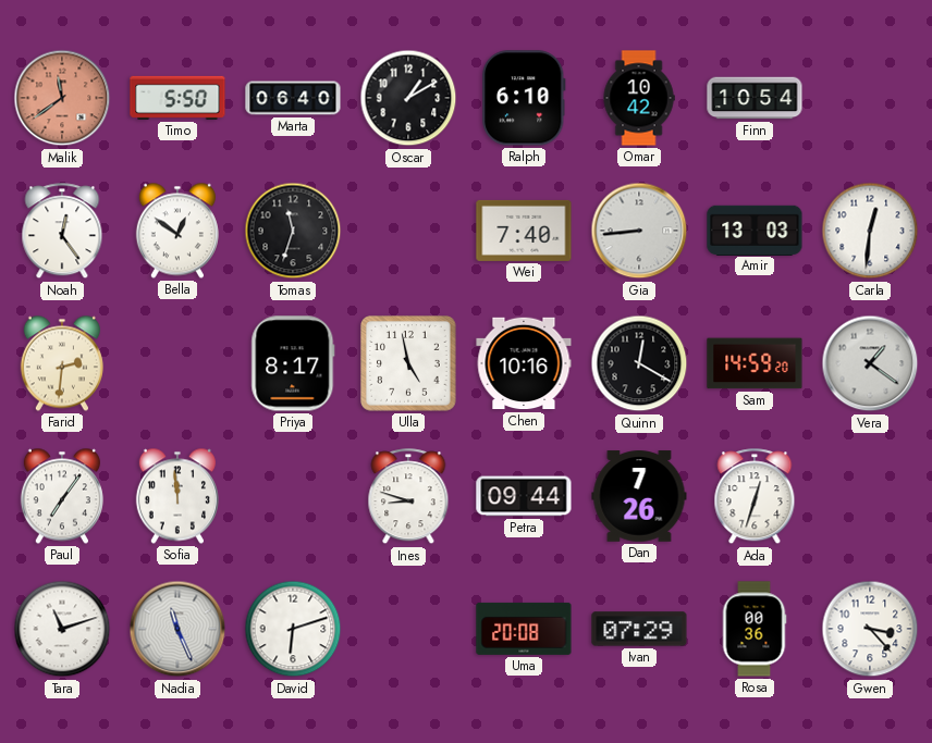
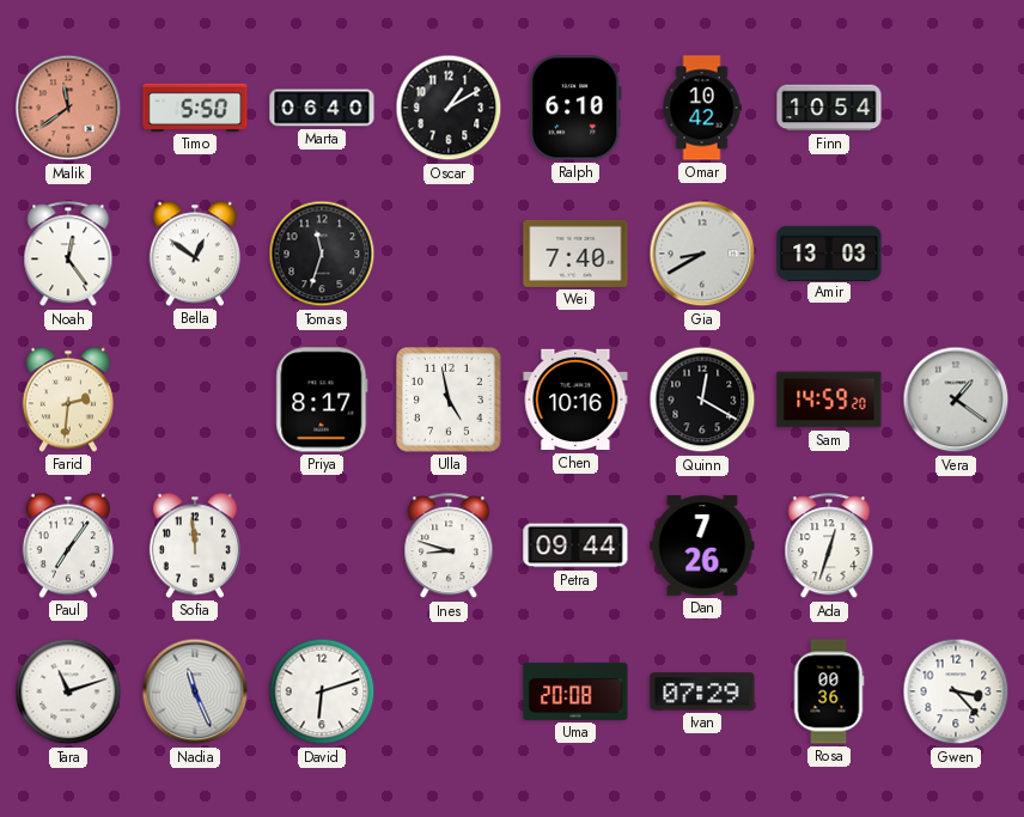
Gia: 8:44 -> 8:40 (702, 254)
Carla: 12:31 -> none (870, 231)
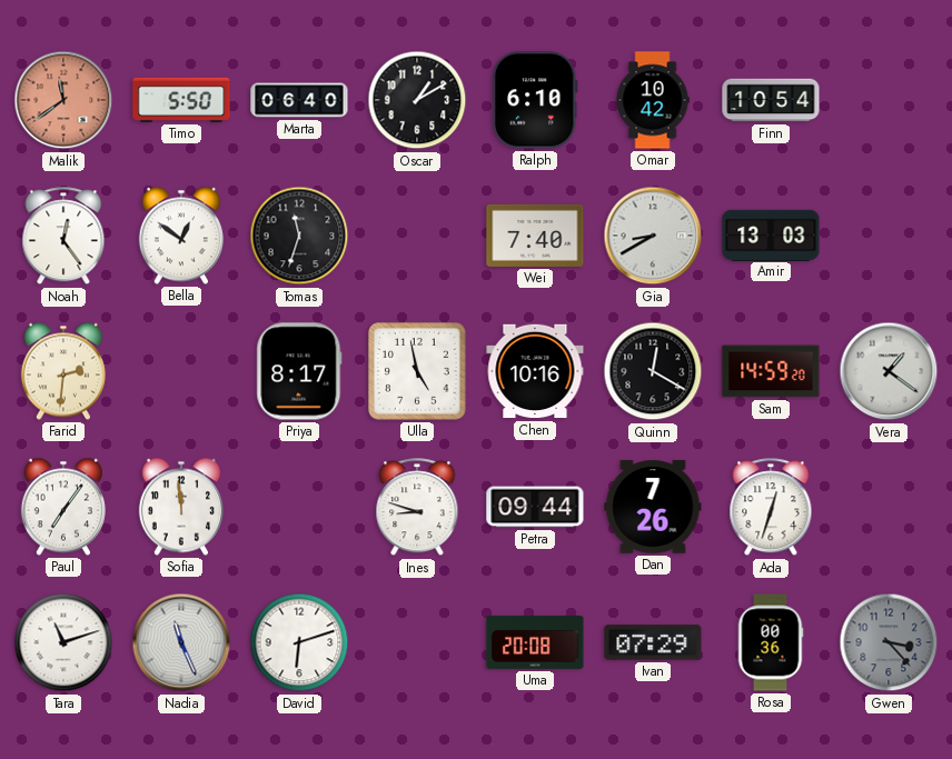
Gwen dial: white -> grey (889, 642)
